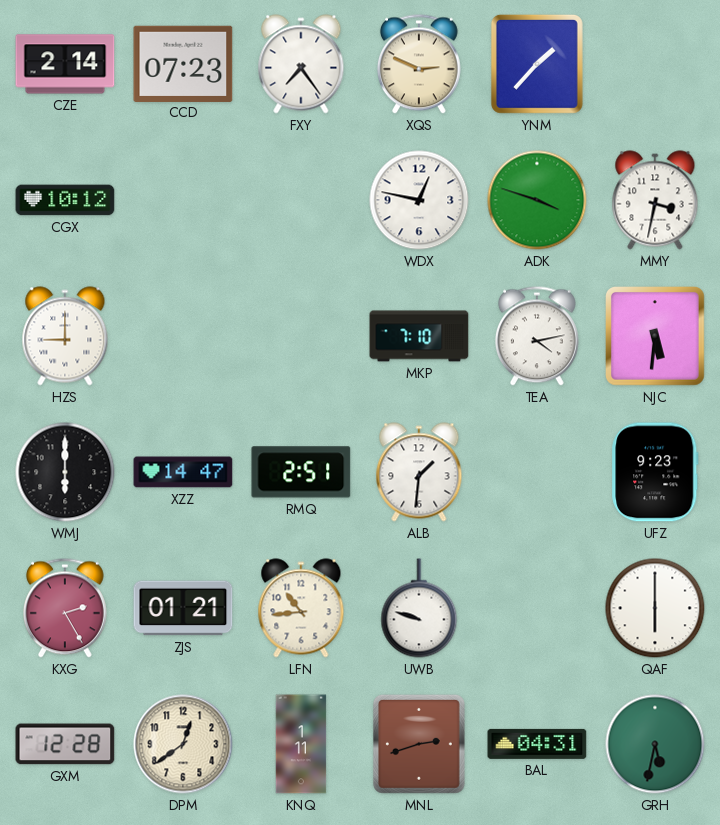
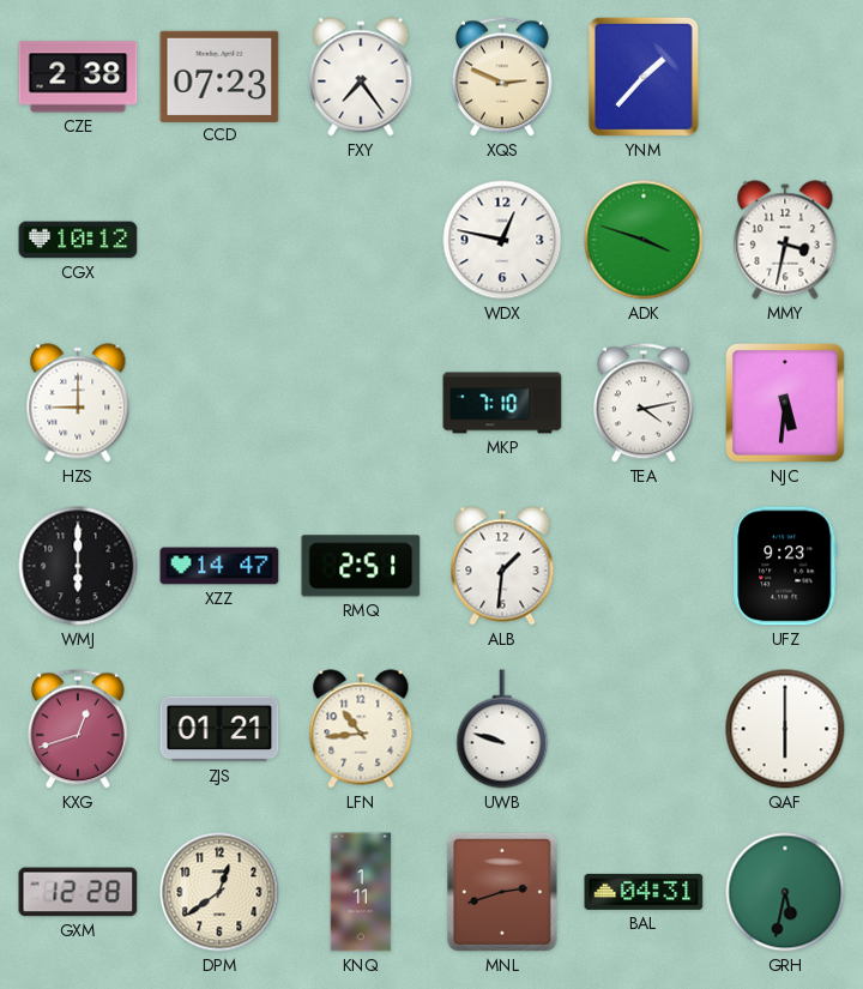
CZE: 2:14 -> 2:38 (78, 77)
KXG: 2:25 -> 12:42 (78, 729)
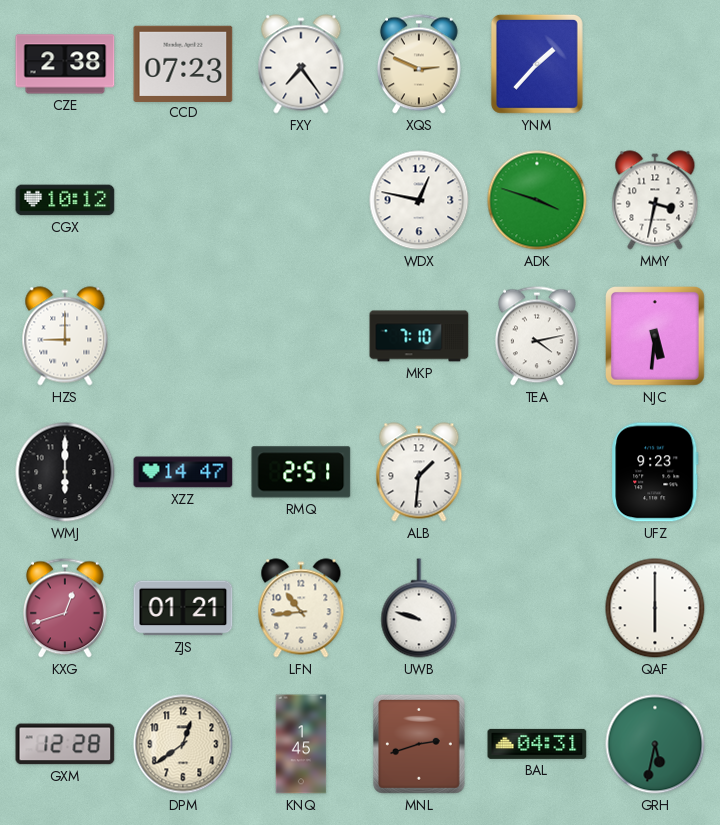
KNQ: 1:11 -> 1:45 (301, 744)
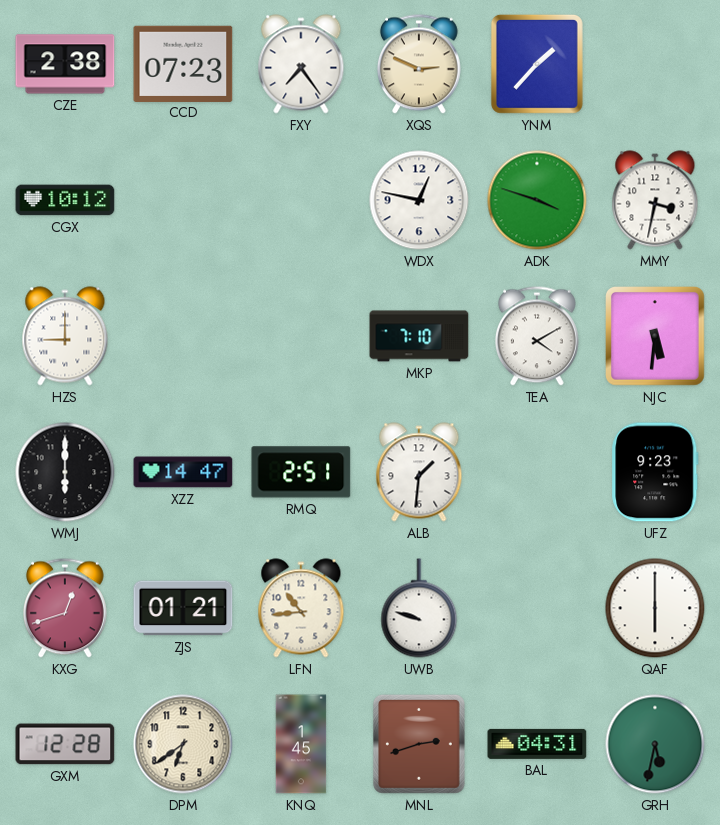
TEA: 4:13 -> 4:10 (537, 336)
DPM: 12:39 -> 6:39 (183, 744)
